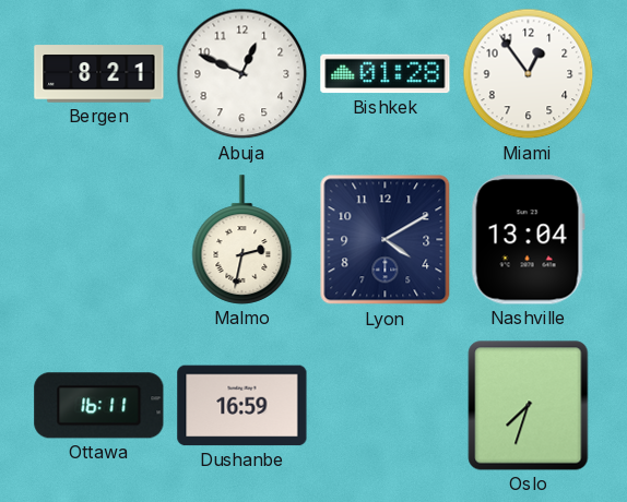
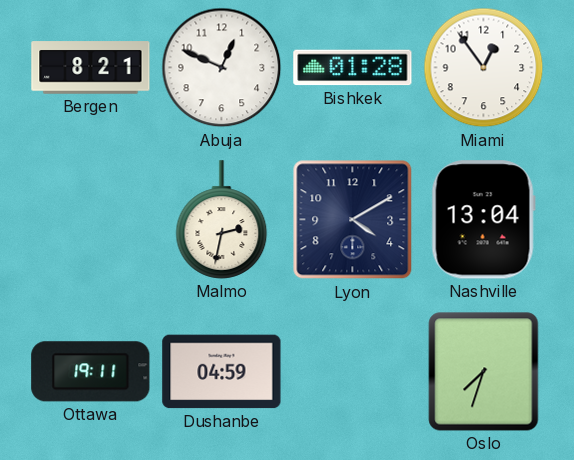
Ottawa: 16:11 -> 19:11 (91, 372)
Dushanbe: 16:59 -> 04:59 (222, 372)
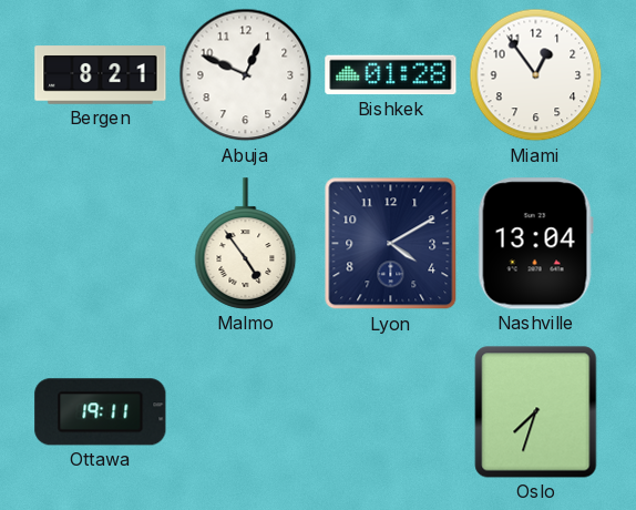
Malmo: 2:32 -> 4:54 (246, 244)
Dushanbe: 04:59 -> none (222, 372)
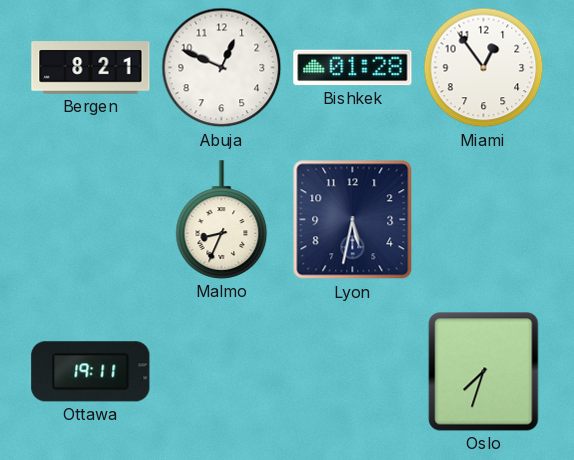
Malmo: 4:54 -> 8:34 (222, 220)
Lyon: 4:10 -> 5:32 (353, 220)
Nashville: 13:04 -> none (535, 244)
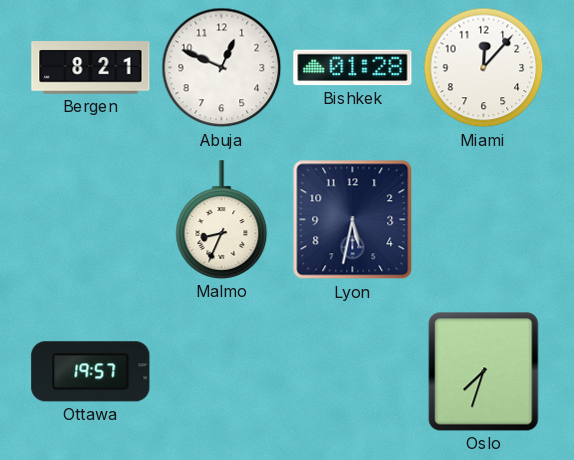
Miami: 12:54 -> 12:07 (484, 68)
Ottawa: 19:11 -> 19:57 (91, 372)
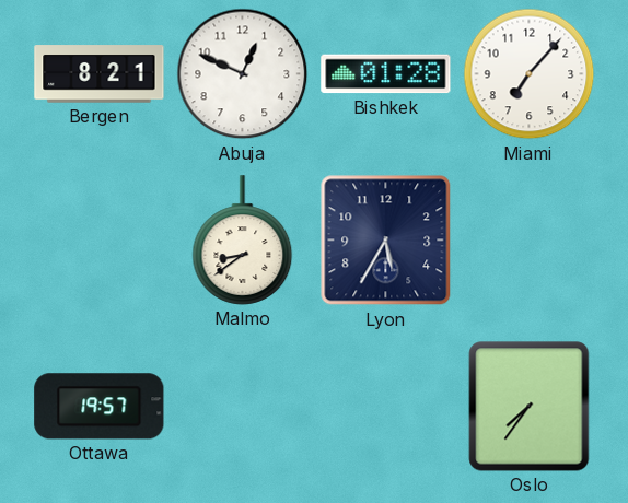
Miami: 12:07 -> 7:07 (530, 74)
Malmo: 8:34 -> 8:39 (243, 241)
Lyon: 5:32 -> 5:35 (386, 241)
Oslo: 7:33 -> 7:36 (530, 407)
